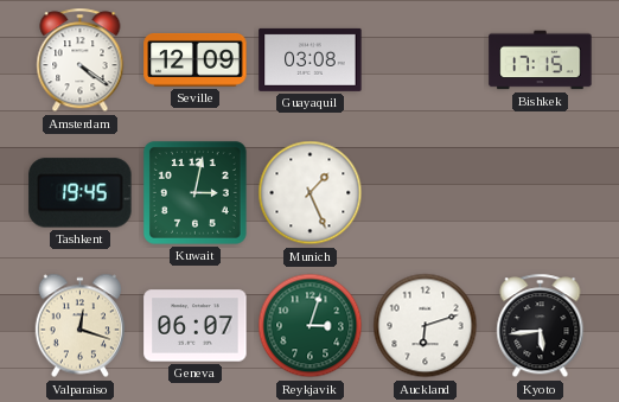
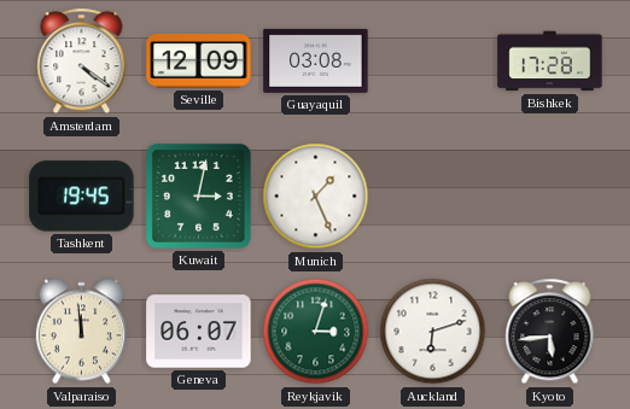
Bishkek: 17:15 -> 17:28 (550, 62)
Valparaiso: 12:18 -> 11:59 (81, 332)
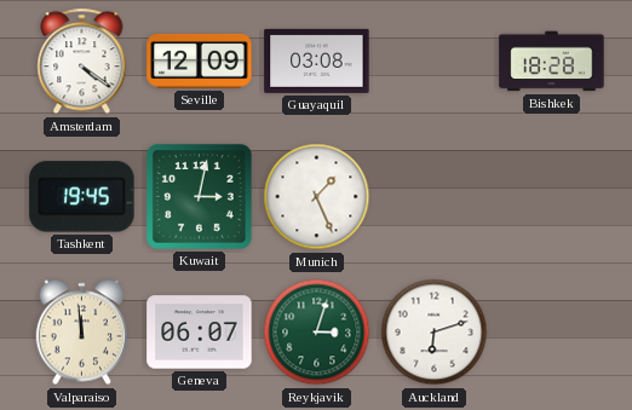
Bishkek: 17:28 -> 18:28 (552, 62)
Kyoto: 5:44 -> none (550, 332)
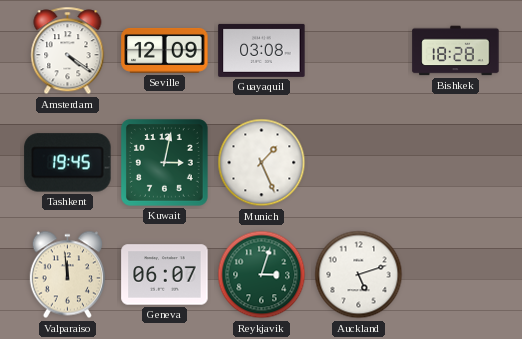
Auckland: 6:12 -> 5:12 (359, 275)
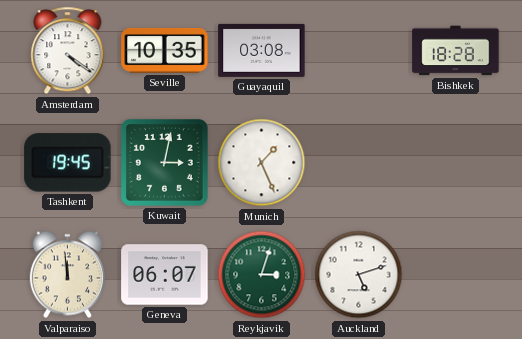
Seville: 12:09 -> 10:35 (165, 50)
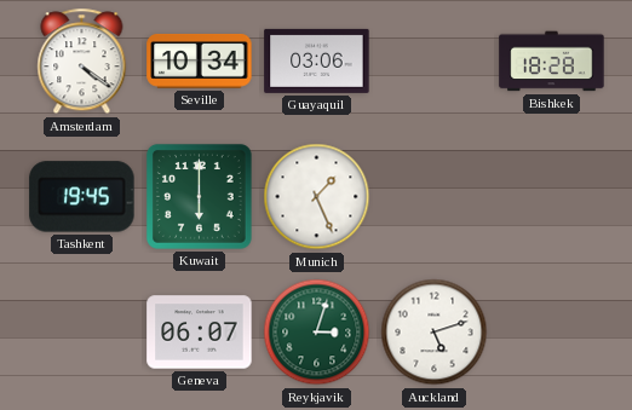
Seville: 10:35 -> 10:34 (200, 60)
Guayaquil: 03:08 -> 03:06 (317, 60)
Kuwait: 3:02 -> 6:00 (199, 196)
Valparaiso: 11:59 -> none (67, 275)
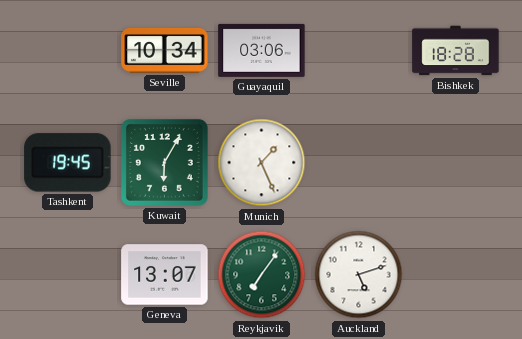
Amsterdam: 4:21 -> none (82, 62)
Kuwait: 6:00 -> 6:05 (164, 162)
Geneva: 06:07 -> 13:07 (165, 275)
Reykjavik: 3:03 -> 7:06 (262, 275)
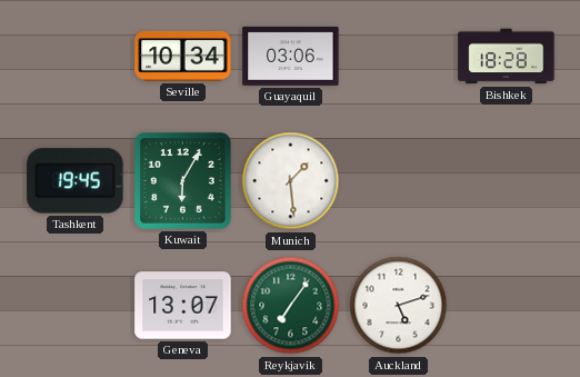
Munich: 1:26 -> 1:29 (291, 181)
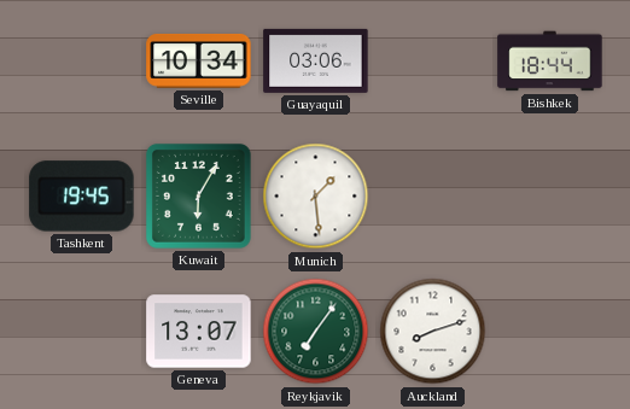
Bishkek: 18:28 -> 18:44 (550, 62)
Auckland: 5:12 -> 8:12 (433, 332)
